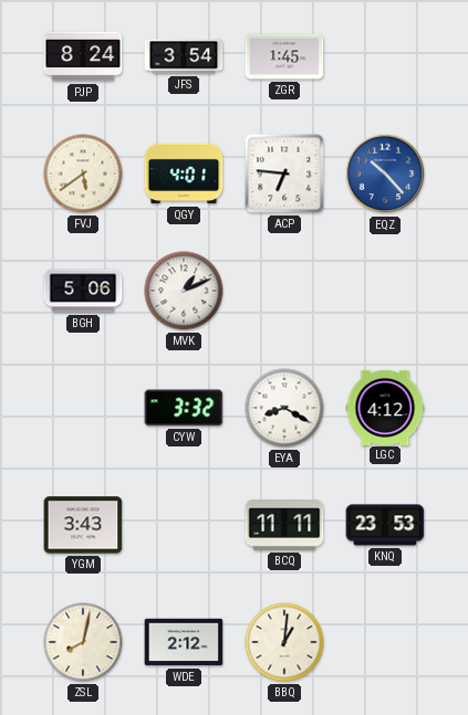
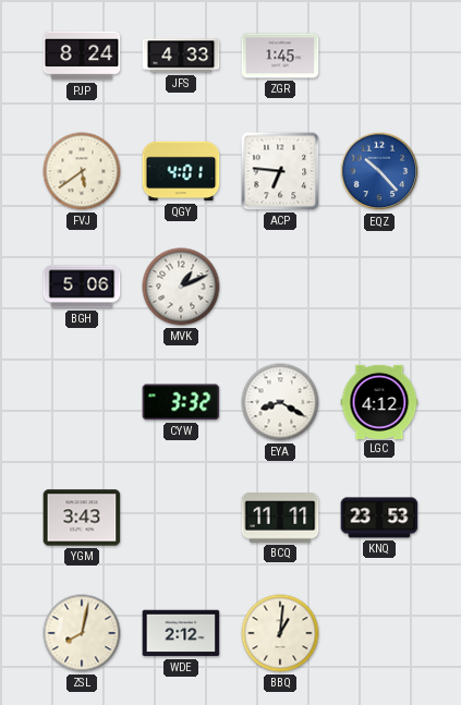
JFS: 3:54 -> 4:33 (181, 56)
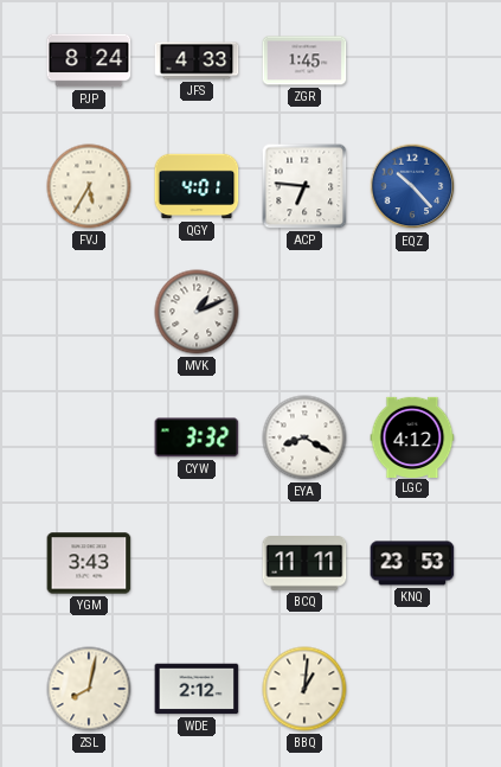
FVJ: 5:39 -> 5:35 (89, 186)
BGH: 5:06 -> none (82, 287)
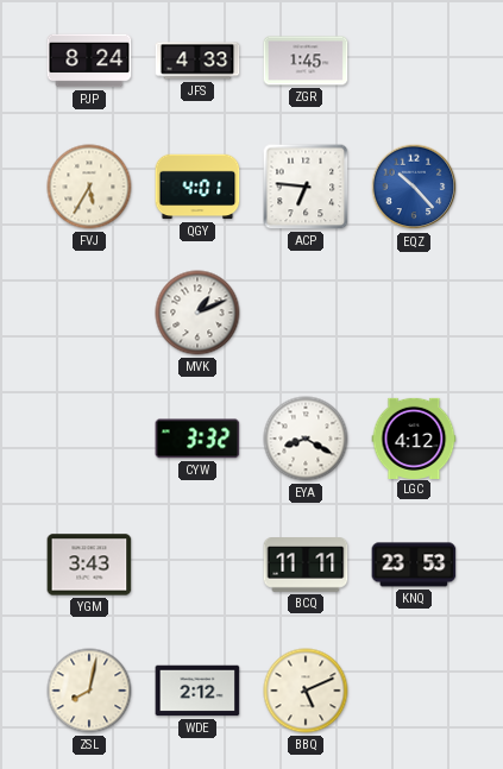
BBQ: 1:01 -> 5:11 (306, 691)
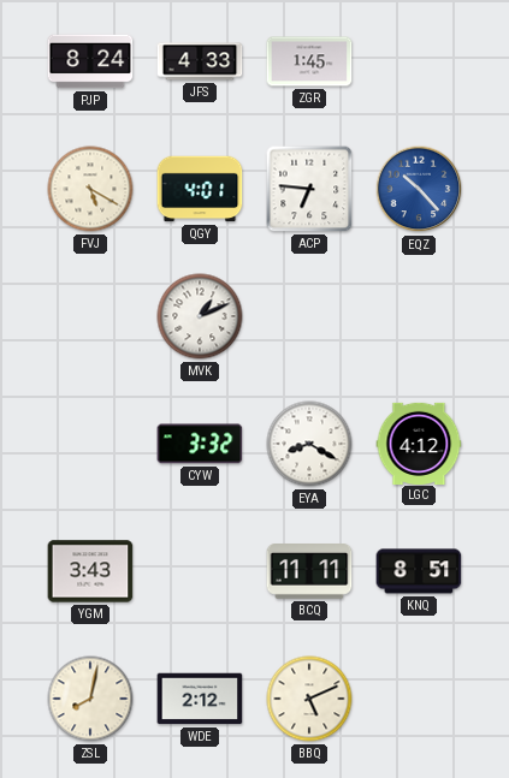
FVJ: 5:35 -> 5:20 (90, 189)
KNQ: 23:53 -> 8:51 (419, 571)
